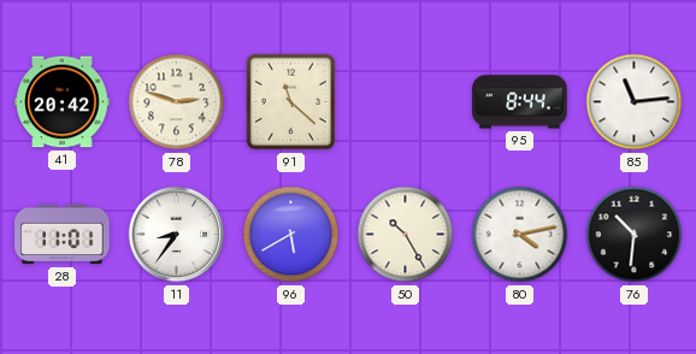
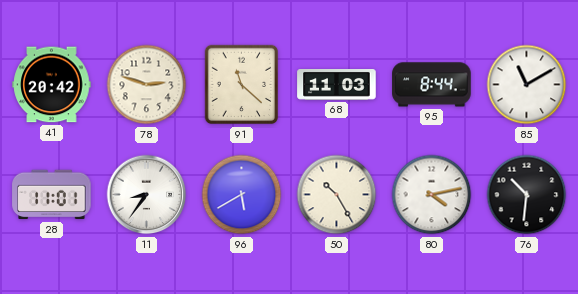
68: none -> 11:03 (337, 85)
85: 11:14 -> 11:10 (527, 85)
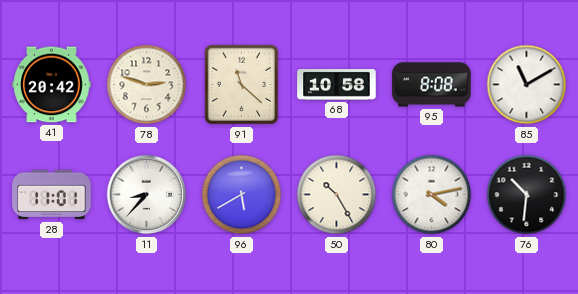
68: 11:03 -> 10:58 (337, 85)
95: 8:44 -> 8:08 (432, 85)
11: 8:36 -> 8:37 (147, 195)
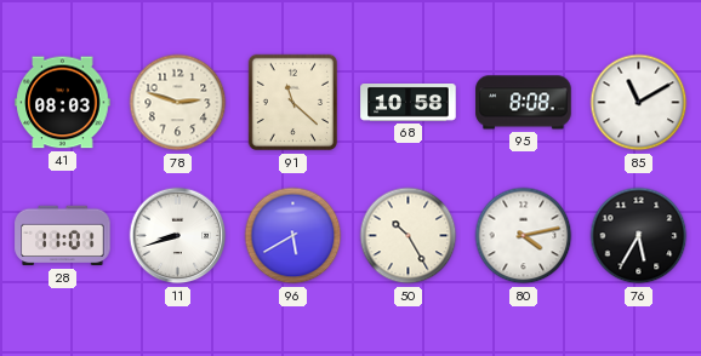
41: 20:42 -> 08:03 (63, 103)
11: 8:37 -> 8:42 (178, 236)
76: 10:31 -> 5:35 (639, 236)
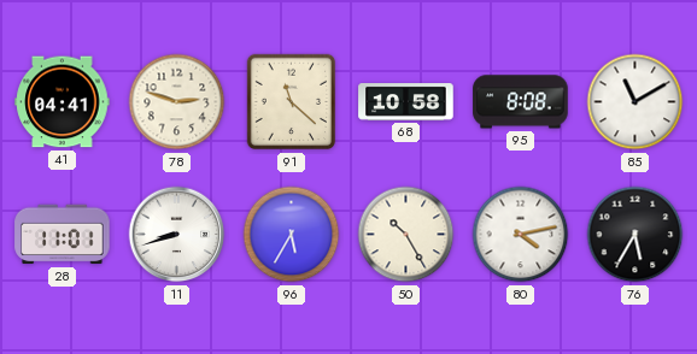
41: 08:03 -> 04:41 (63, 102)
96: 5:40 -> 5:35 (292, 235)
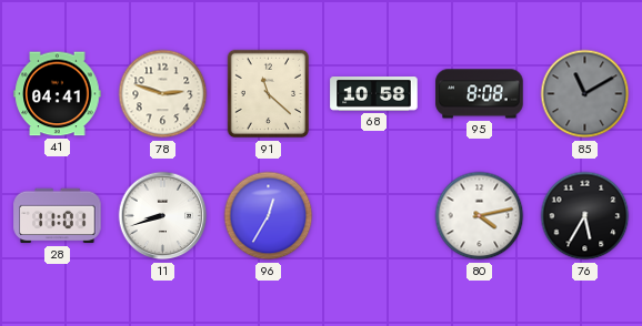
85 dial: white -> grey (585, 94)
96: 5:35 -> 12:35 (269, 216)
50: 10:25 -> none (406, 235)
